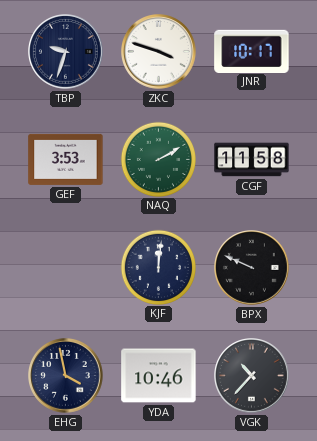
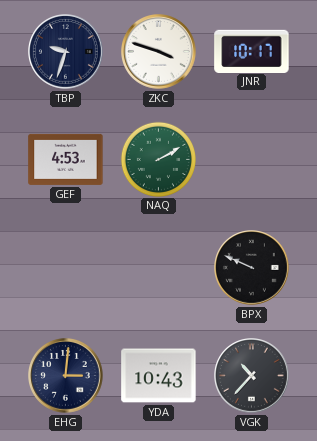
GEF: 3:53 -> 4:53 (66, 159)
CGF: 11:58 -> none (252, 160)
KJF: 12:01 -> none (158, 267)
EHG: 3:58 -> 3:01 (66, 376)
YDA: 10:46 -> 10:43 (159, 376)
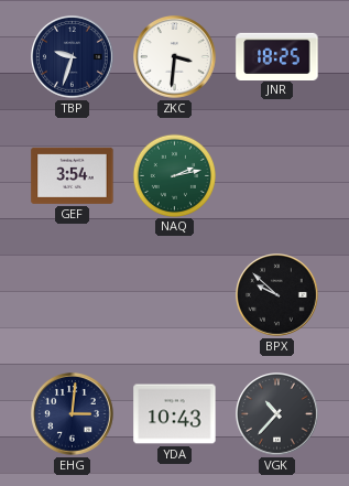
ZKC: 3:48 -> 3:31 (175, 57)
JNR: 10:17 -> 18:25 (277, 56)
GEF: 4:53 -> 3:54 (73, 175)
NAQ: 2:10 -> 2:13 (174, 175)
BPX: 9:49 -> 9:52 (277, 295)
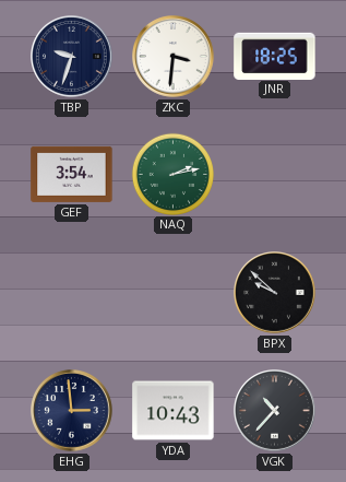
EHG: 3:01 -> 2:59 (72, 411)
